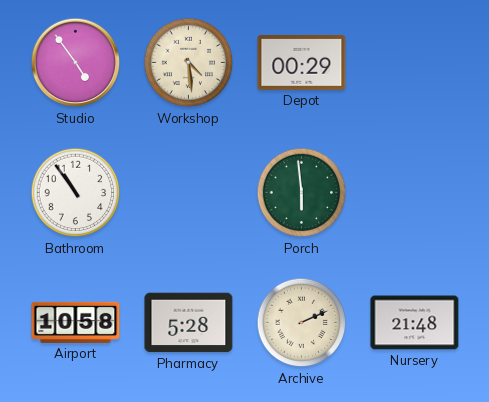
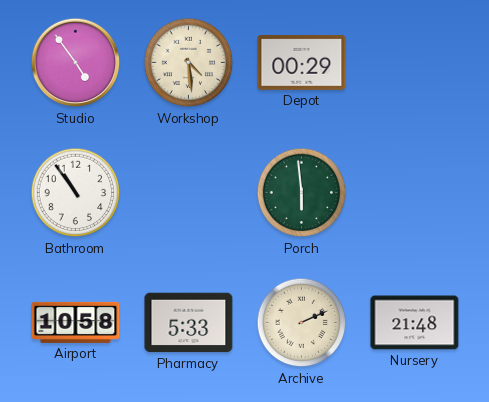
Pharmacy: 5:28 -> 5:33 (189, 323)
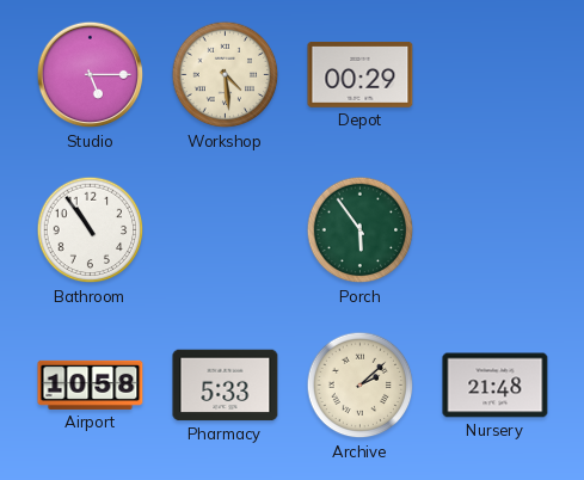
Studio: 4:54 -> 5:15 (91, 75)
Porch: 5:59 -> 5:54 (361, 230)
Archive: 2:11 -> 2:08 (361, 386)
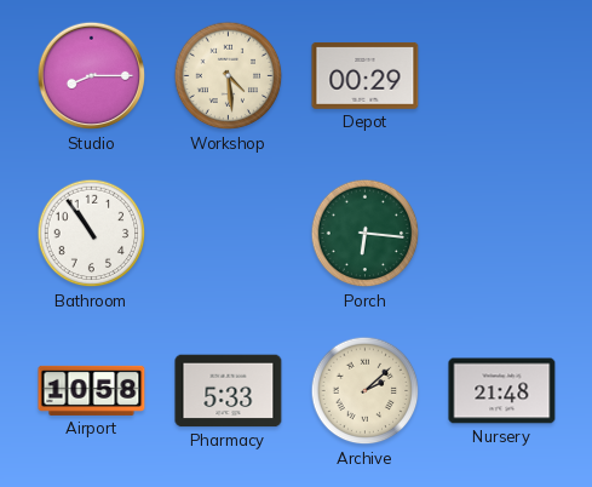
Studio: 5:15 -> 8:15 (92, 76)
Porch: 5:54 -> 6:16 (366, 234)
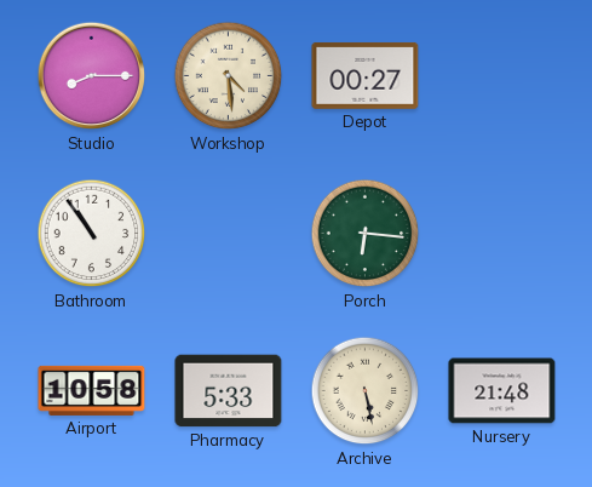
Depot: 00:29 -> 00:27 (366, 75)
Archive: 2:08 -> 5:28 (366, 391)
